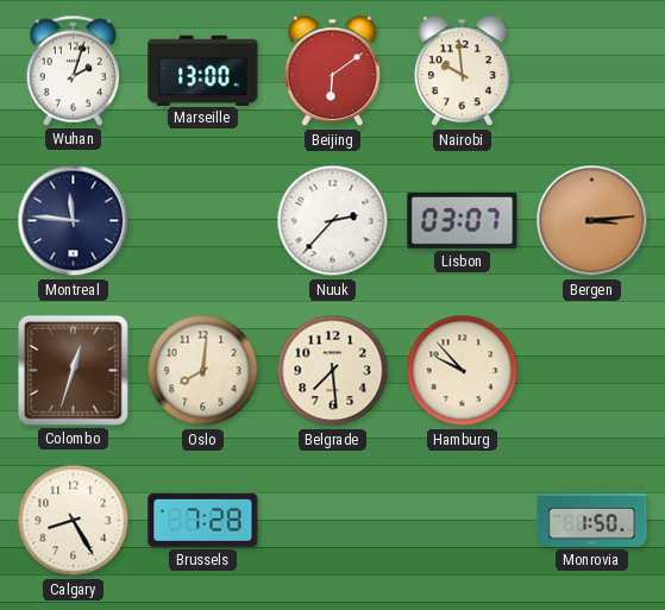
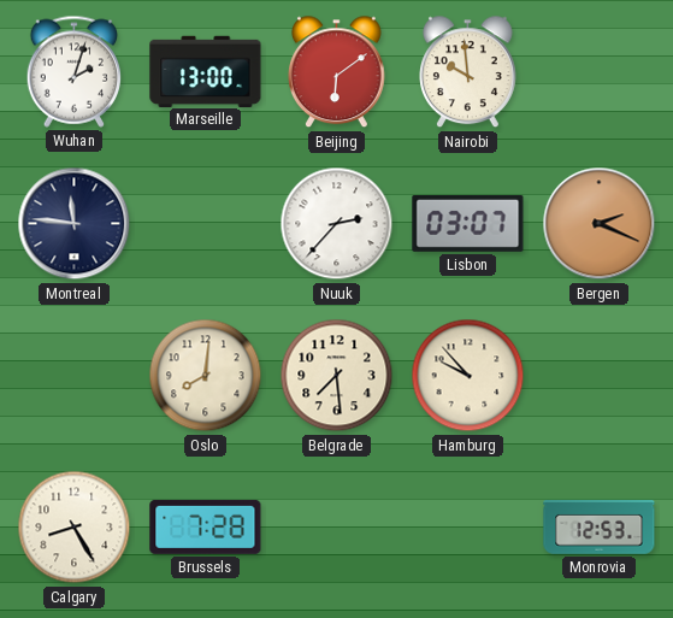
Bergen: 3:14 -> 2:19 (600, 224)
Colombo: 12:33 -> none (73, 370)
Monrovia: 1:50 -> 12:53 (600, 528)
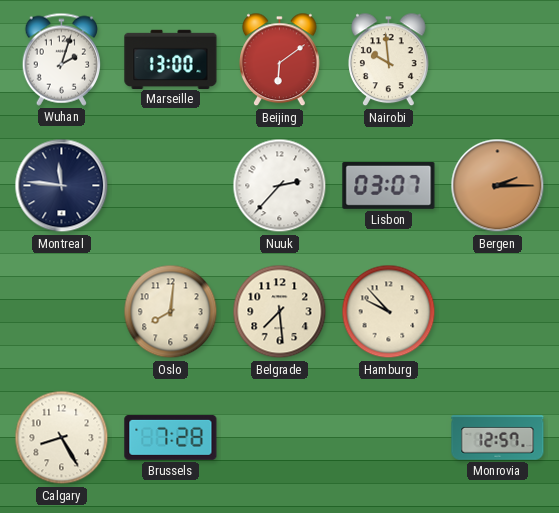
Bergen: 2:19 -> 2:15 (498, 186)
Monrovia: 12:53 -> 12:57 (498, 438)
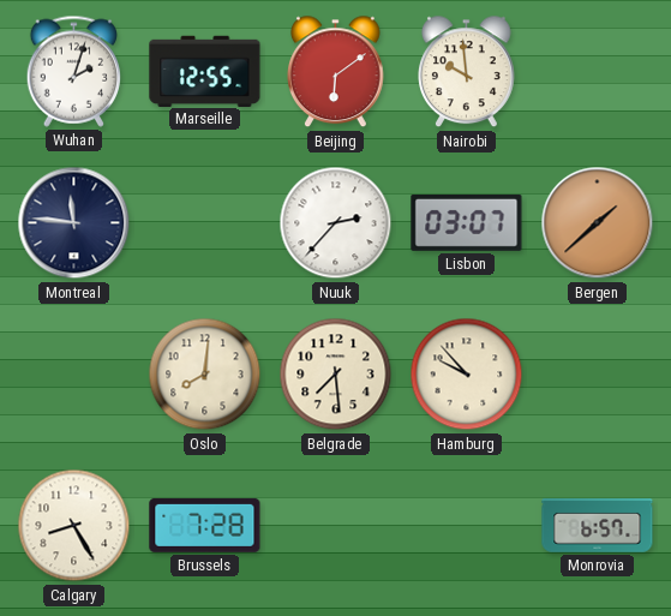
Marseille: 13:00 -> 12:55 (205, 71)
Bergen: 2:15 -> 1:38 (598, 223)
Monrovia: 12:57 -> 6:57 (598, 526)
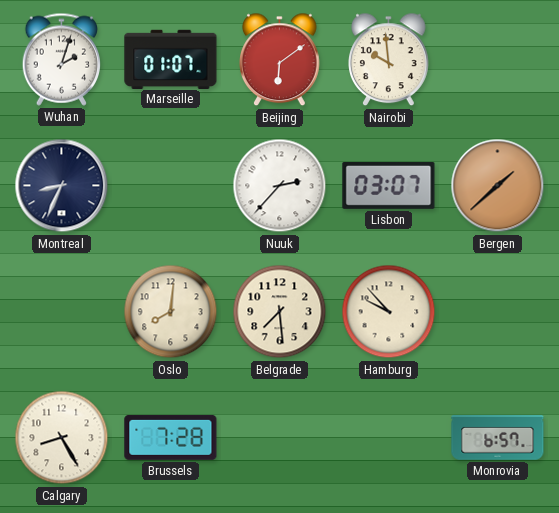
Marseille: 12:55 -> 01:07 (171, 59)
Montreal: 11:46 -> 8:34 (62, 186)
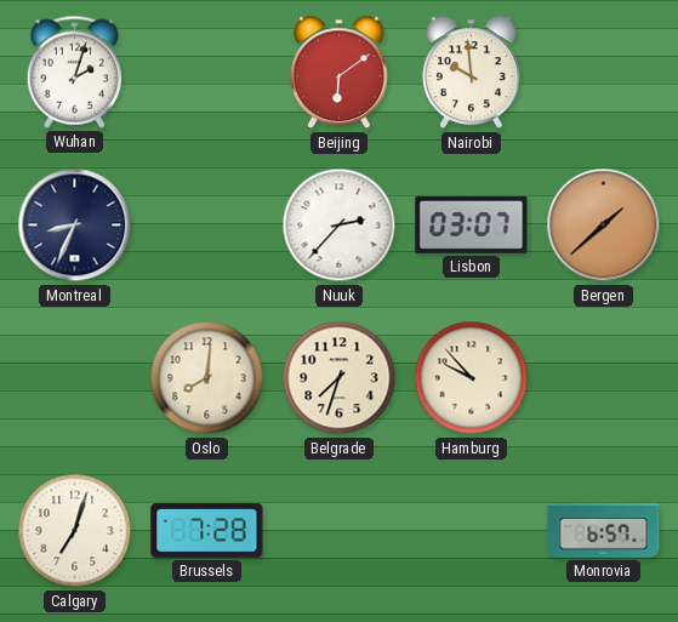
Marseille: 01:07 -> none (171, 59)
Belgrade: 7:29 -> 7:33 (340, 378)
Calgary: 8:25 -> 7:03 (75, 531)
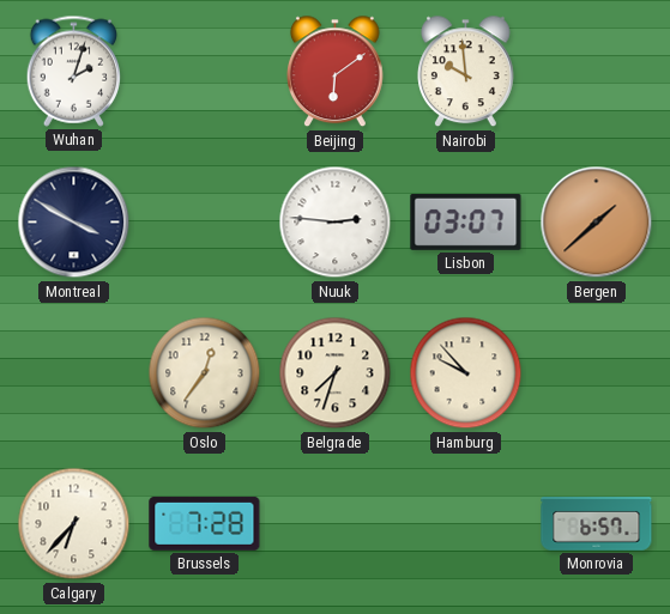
Montreal: 8:34 -> 3:50 (74, 223)
Nuuk: 2:37 -> 2:46 (336, 223)
Oslo: 8:01 -> 12:36 (205, 373)
Calgary: 7:03 -> 6:37 (74, 524)
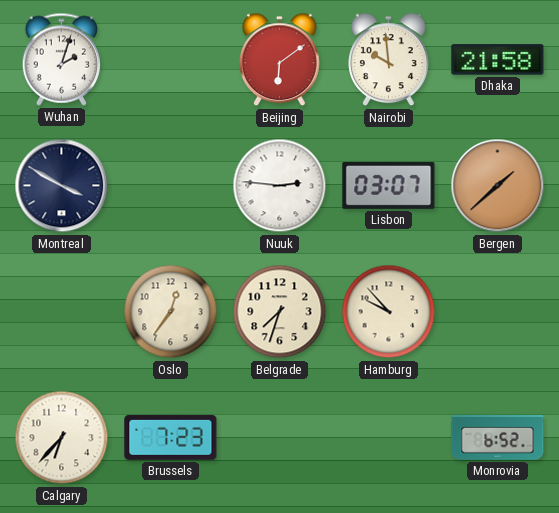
Dhaka: none -> 21:58 (498, 60)
Brussels: 7:28 -> 7:23 (171, 437)
Monrovia: 6:57 -> 6:52 (498, 438)
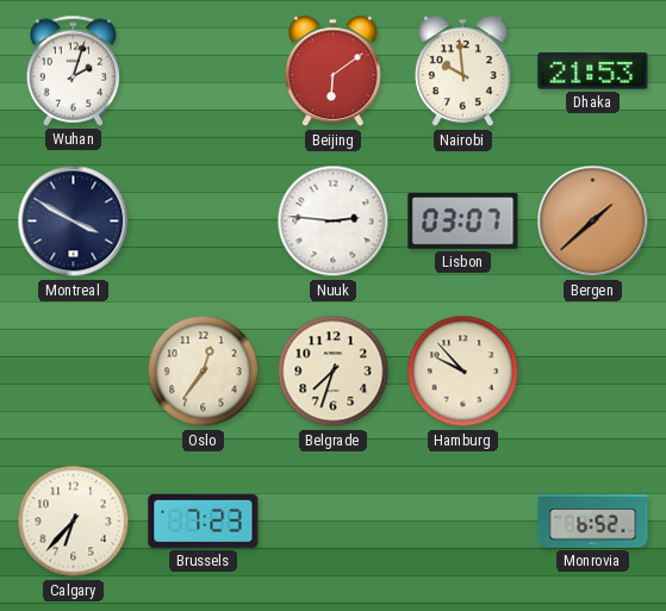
Dhaka: 21:58 -> 21:53 (593, 71)
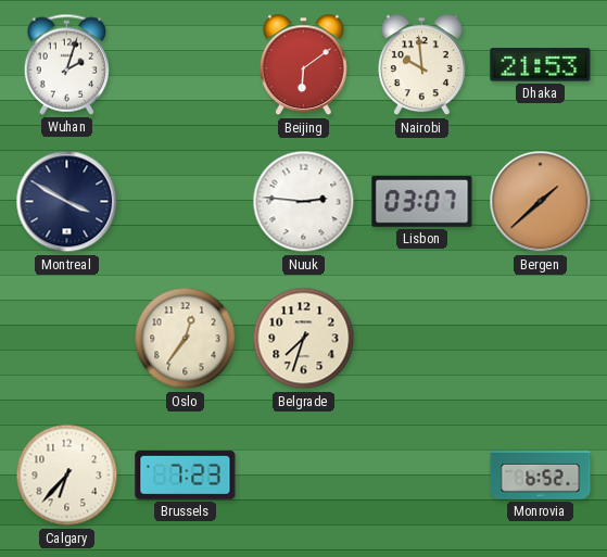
Hamburg: 9:53 -> none (463, 372)
